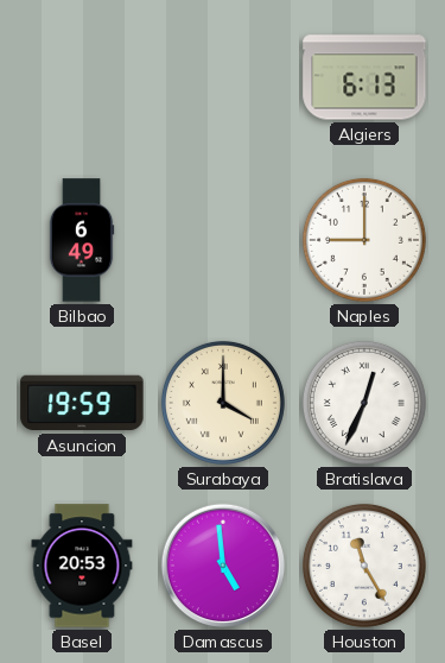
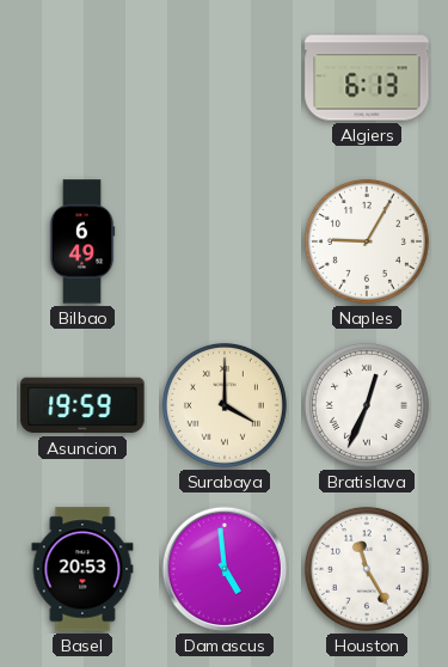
Naples: 9:00 -> 9:05 (367, 241)
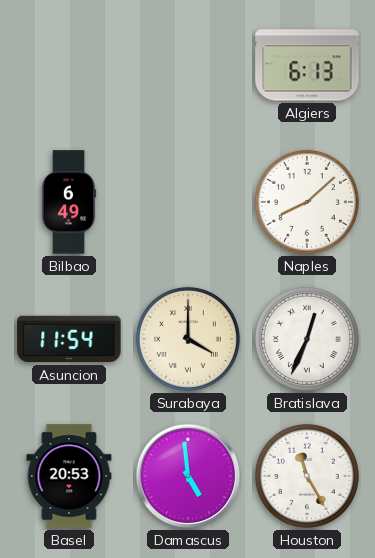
Naples: 9:05 -> 8:08 (307, 202)
Asuncion: 19:59 -> 11:54 (69, 339)
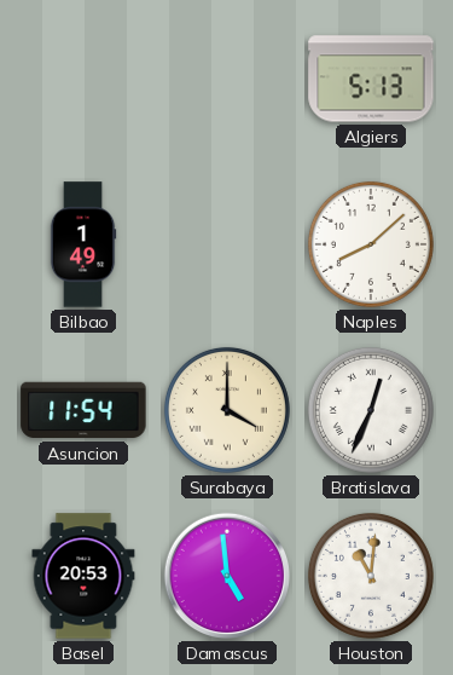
Algiers: 6:13 -> 5:13 (371, 79)
Bilbao: 6:49 -> 1:49 (83, 244)
Houston: 11:25 -> 11:01 (371, 576)
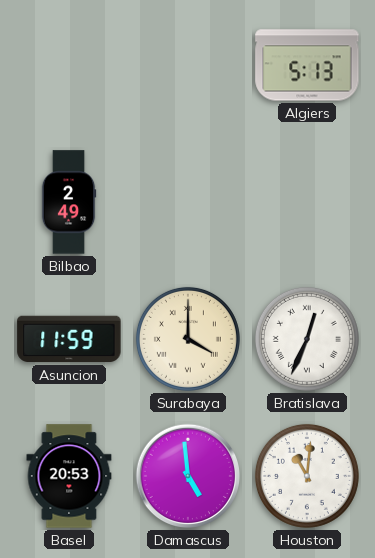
Bilbao: 1:49 -> 2:49 (69, 202)
Naples: 8:08 -> none (371, 244)
Asuncion: 11:54 -> 11:59 (69, 339)
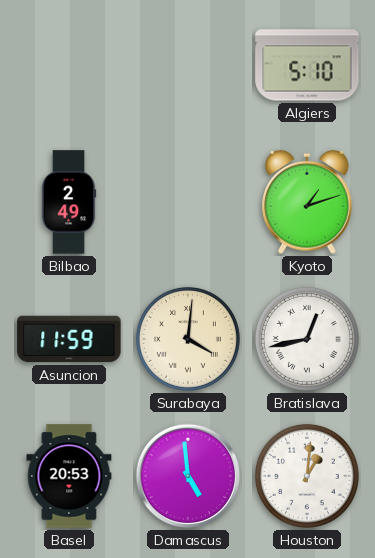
Algiers: 5:13 -> 5:10 (307, 65)
Kyoto: none -> 1:12 (307, 202)
Surabaya: 4:00 -> 4:01 (188, 339)
Bratislava: 12:34 -> 12:43 (307, 339)
Houston: 11:01 -> 1:01 (307, 476)
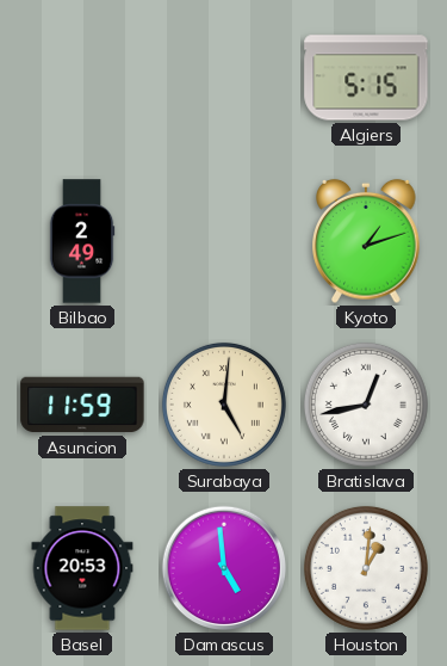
Algiers: 5:10 -> 5:15 (366, 78)
Surabaya: 4:01 -> 5:01 (224, 405)
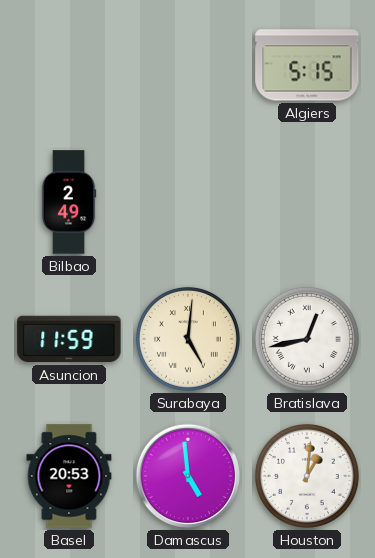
Kyoto: 1:12 -> none (366, 241)
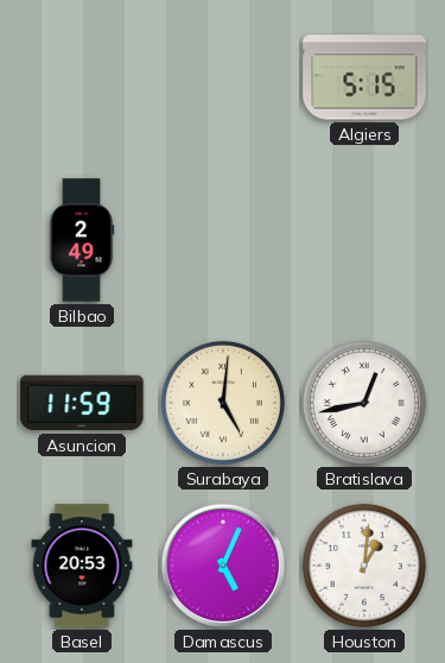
Damascus: 4:59 -> 5:04 (223, 566)
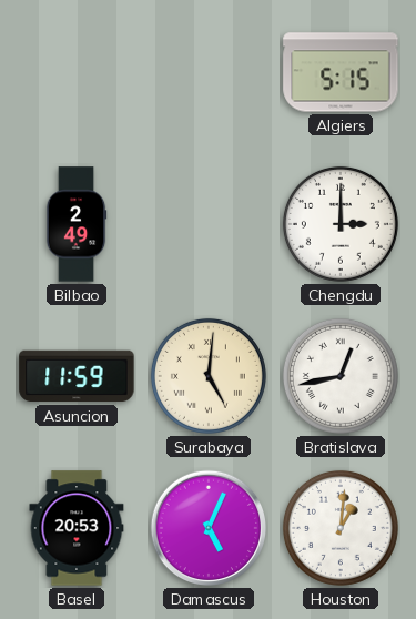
Chengdu: none -> 3:00 (341, 224)
